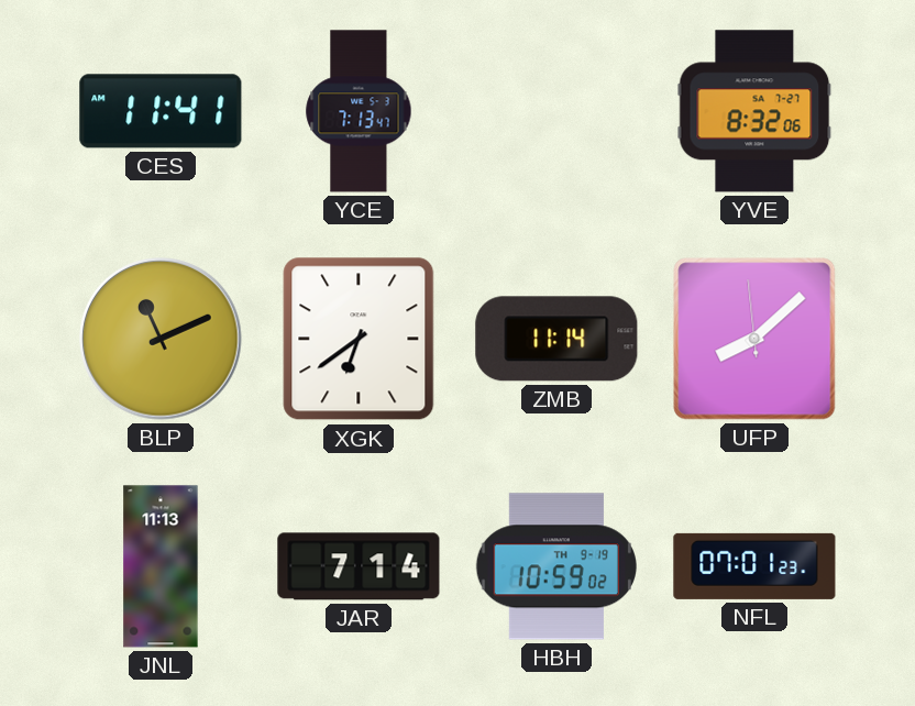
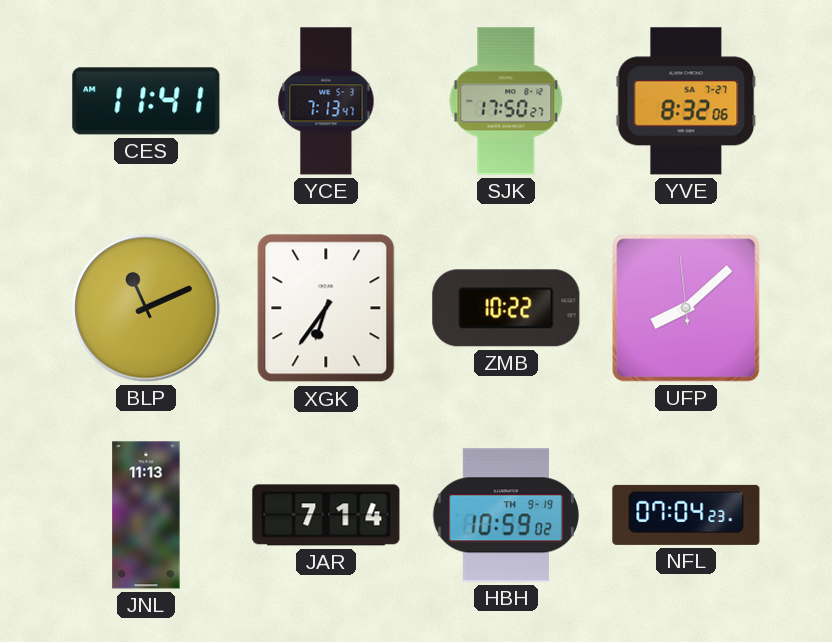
SJK: none -> 17:50 (506, 101)
XGK: 6:39 -> 6:36 (326, 308)
ZMB: 11:14 -> 10:22 (506, 308)
NFL: 07:01 -> 07:04 (686, 515)
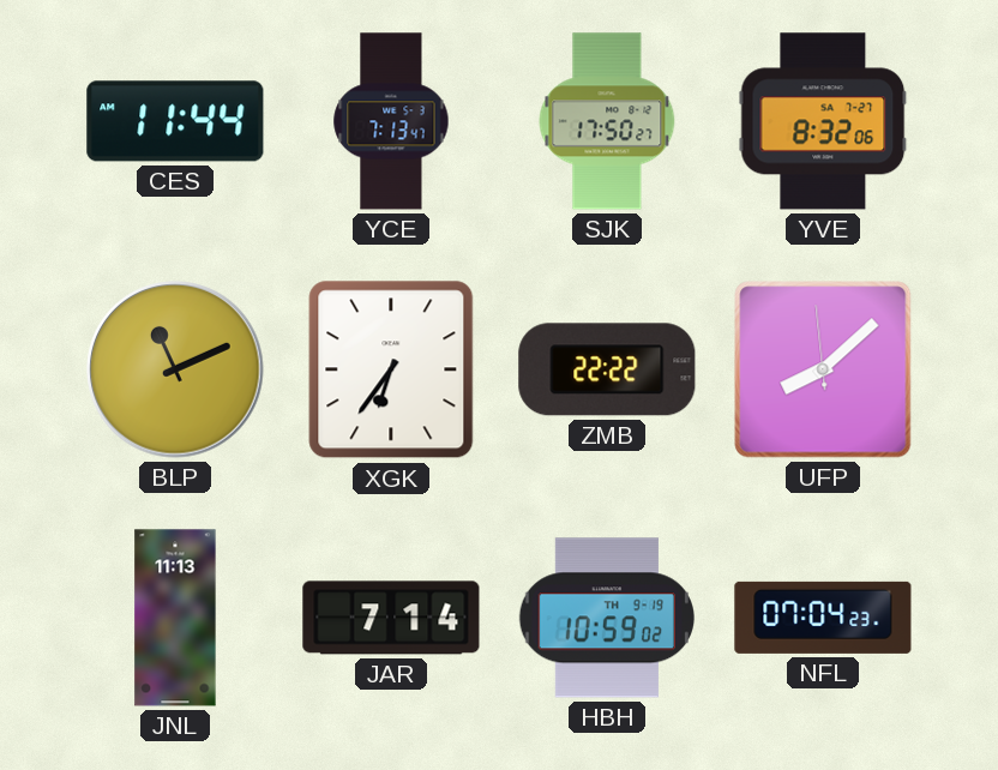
CES: 11:41 -> 11:44 (175, 121)
ZMB: 10:22 -> 22:22 (607, 369)
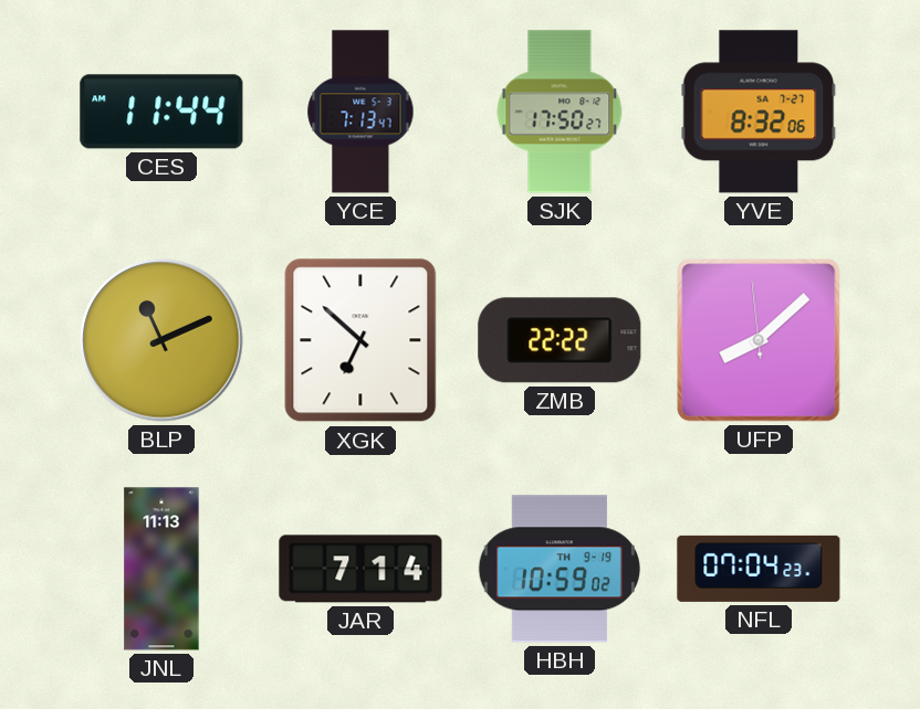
XGK: 6:36 -> 6:52 (360, 340)
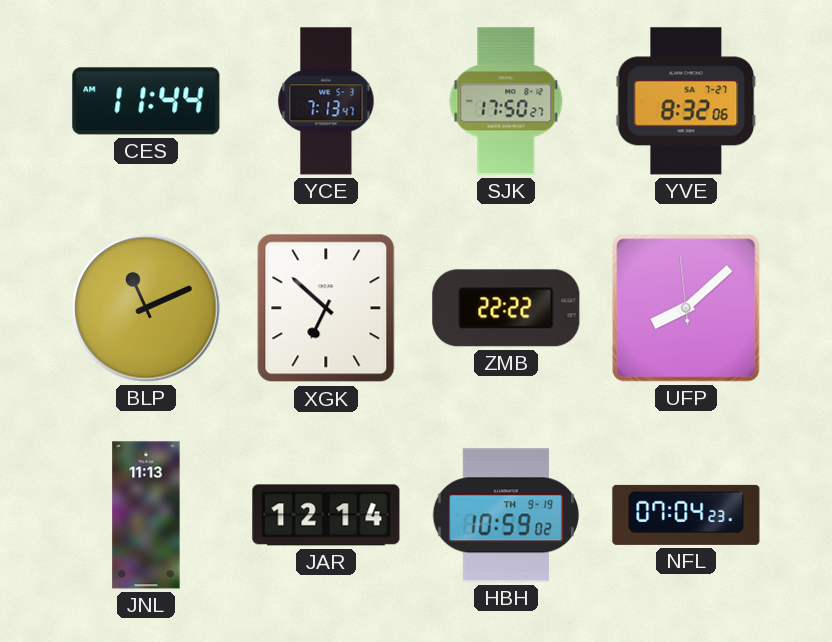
JAR: 7:14 -> 12:14 (326, 515)
